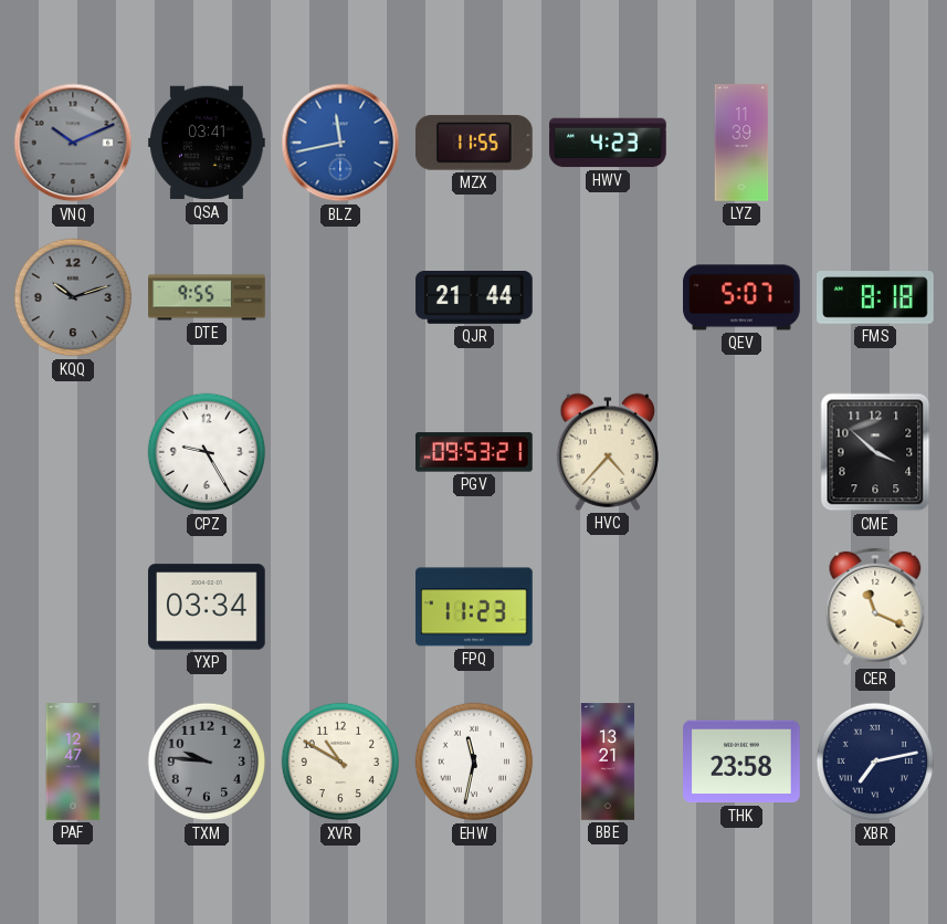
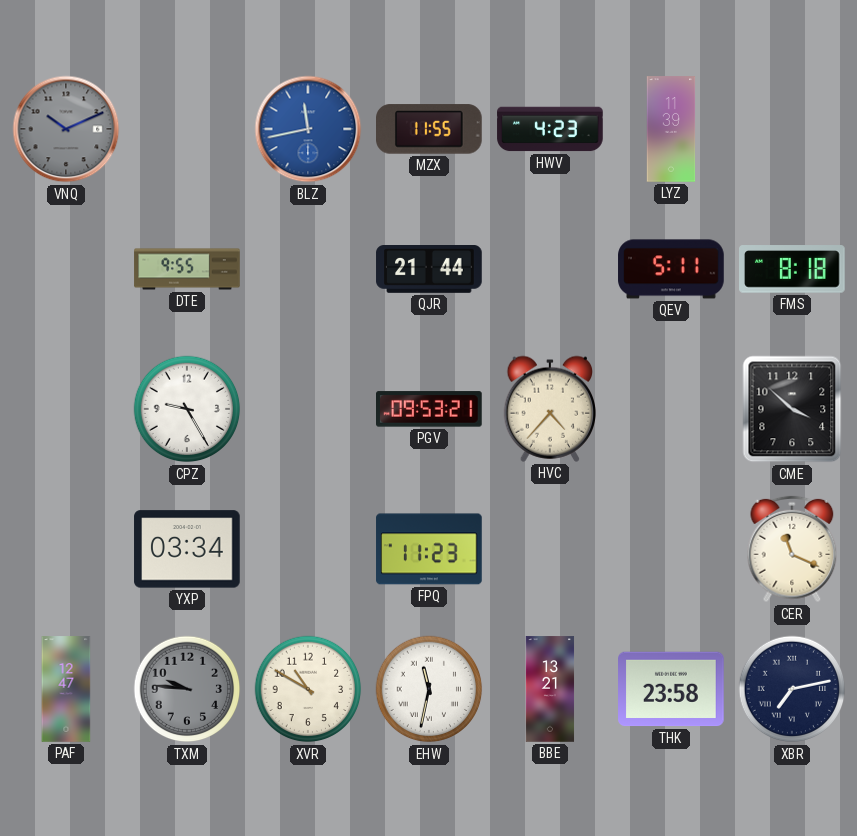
QSA: 03:41 -> none (207, 143)
KQQ: 10:12 -> none (73, 297)
QEV: 5:07 -> 5:11 (671, 269)
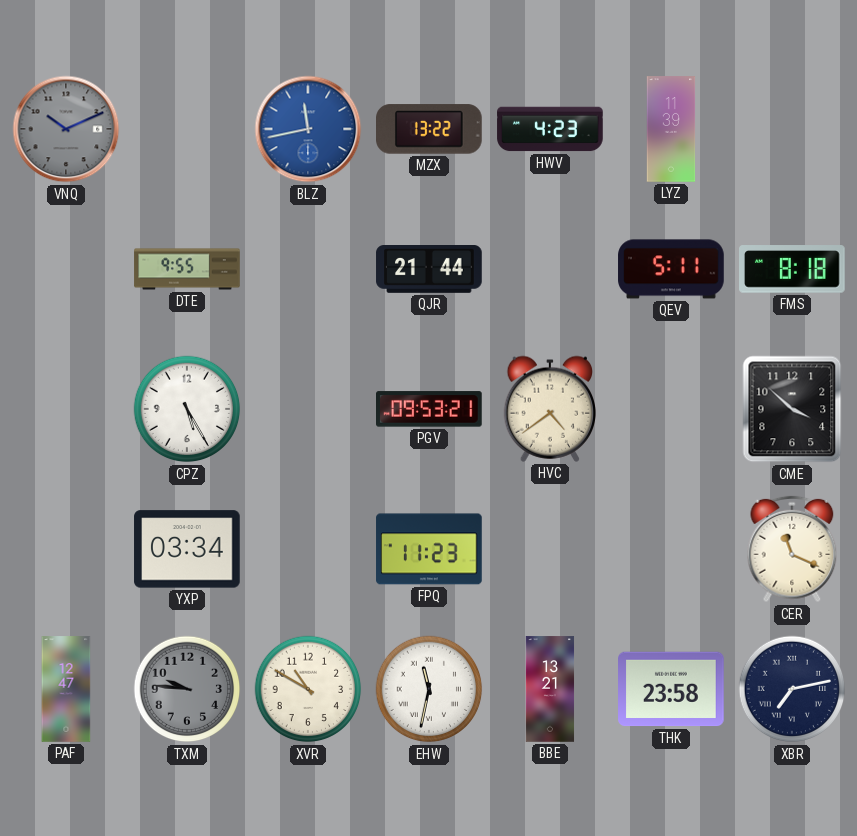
MZX: 11:55 -> 13:22 (430, 129)
CPZ: 9:25 -> 5:25 (187, 409)
HVC: 4:37 -> 4:39 (549, 409)
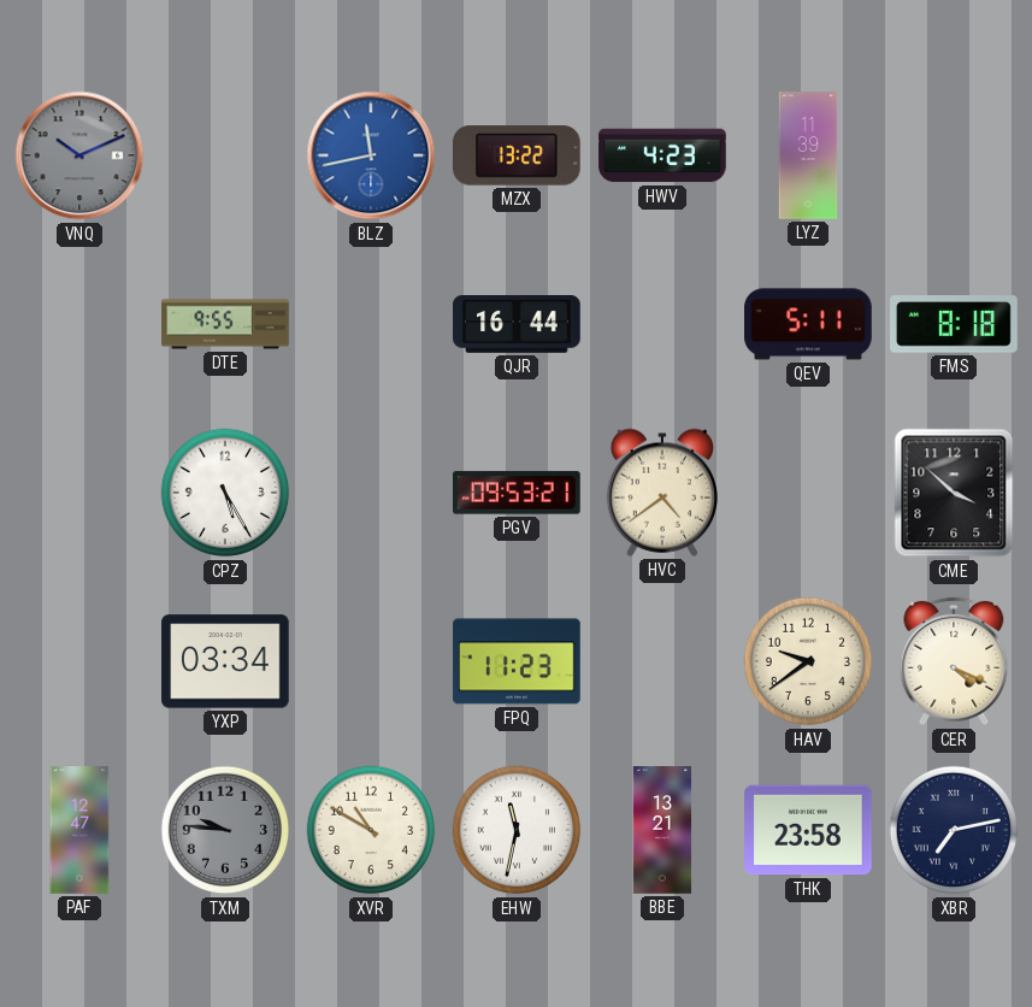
QJR: 21:44 -> 16:44 (517, 325)
HAV: none -> 9:39 (808, 661)
CER: 11:19 -> 4:19 (954, 661)
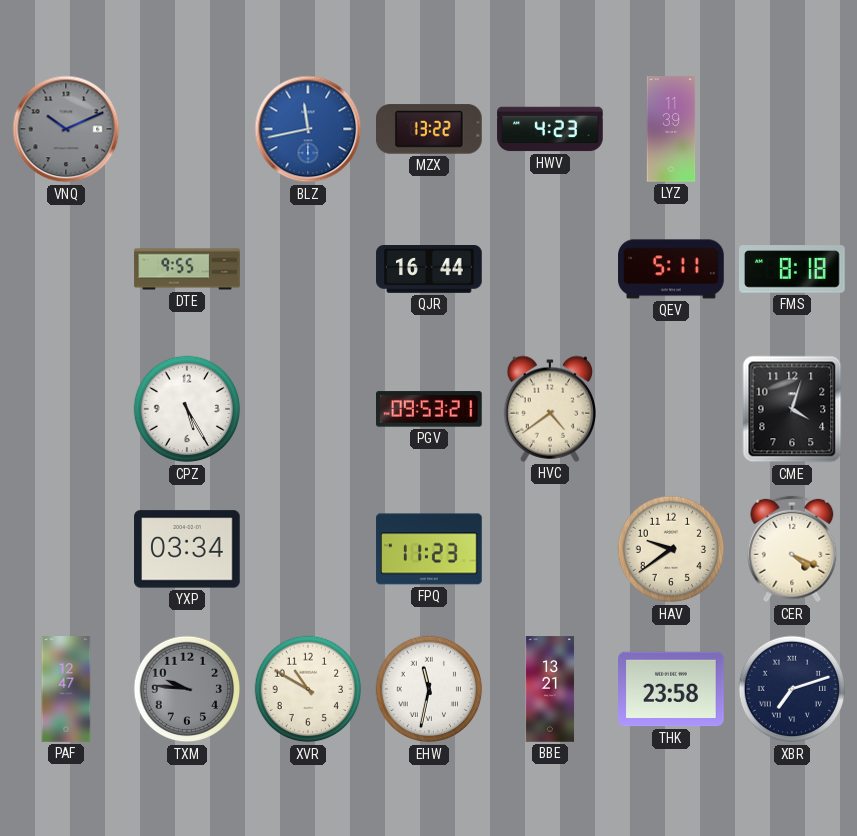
CME: 3:52 -> 4:03 (792, 409)
XBR: 7:13 -> 7:12 (792, 689)
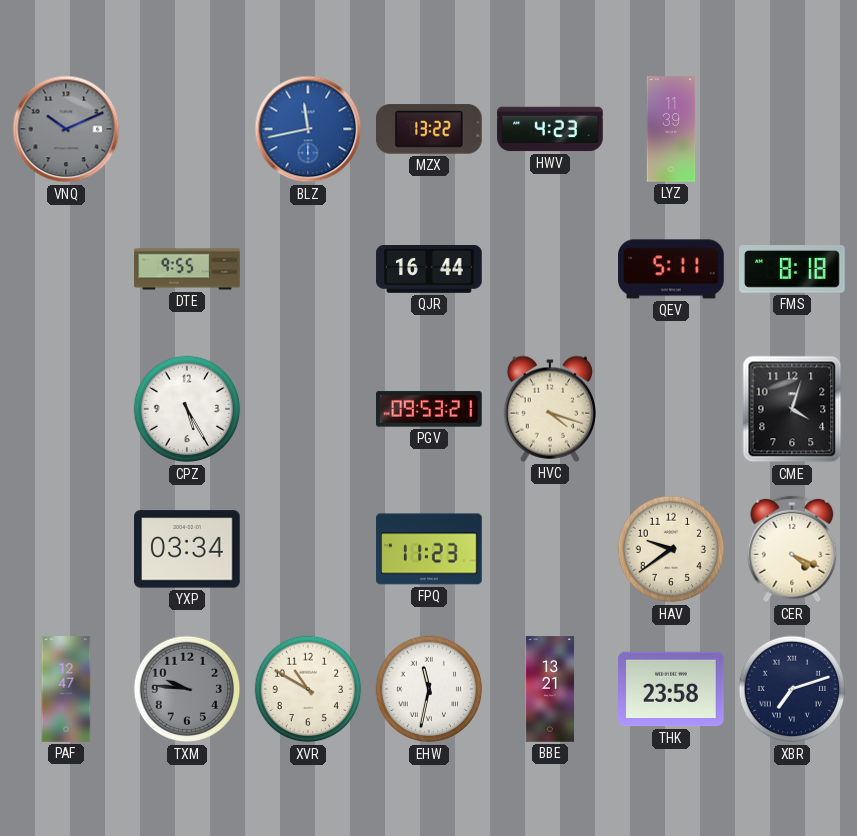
HVC: 4:39 -> 4:18 (549, 409)
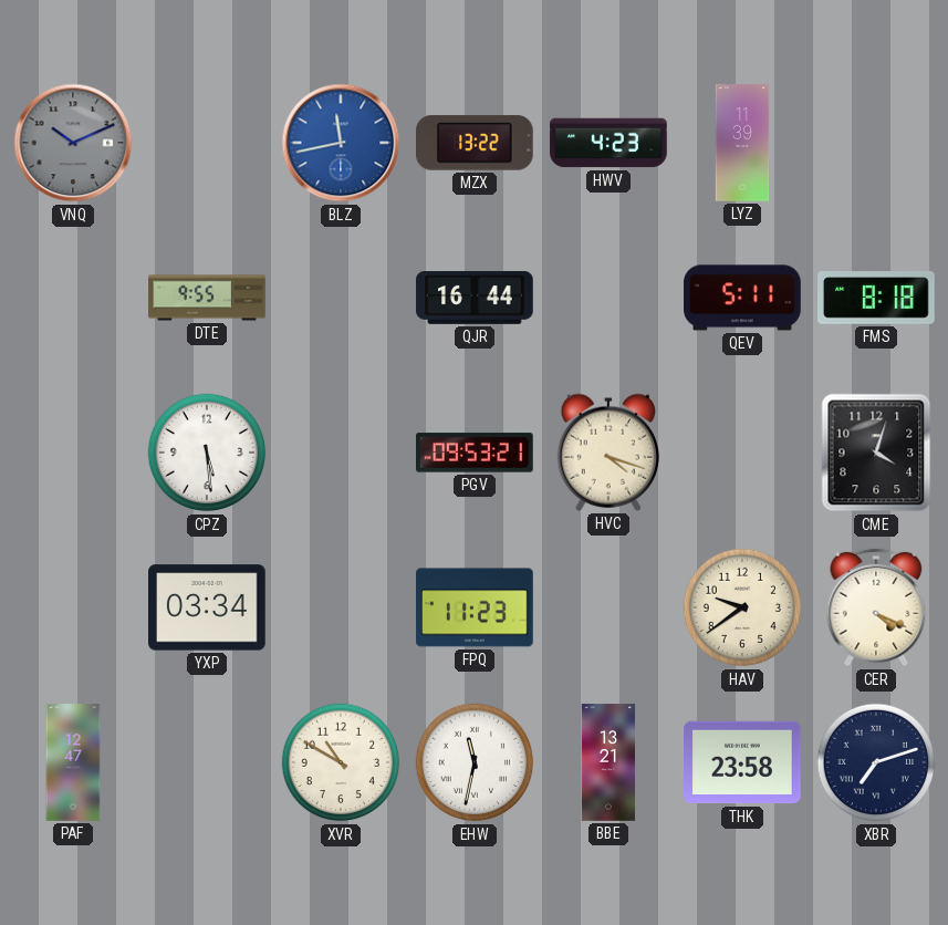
CPZ: 5:25 -> 5:29 (207, 453)
TXM: 9:46 -> none (187, 689)
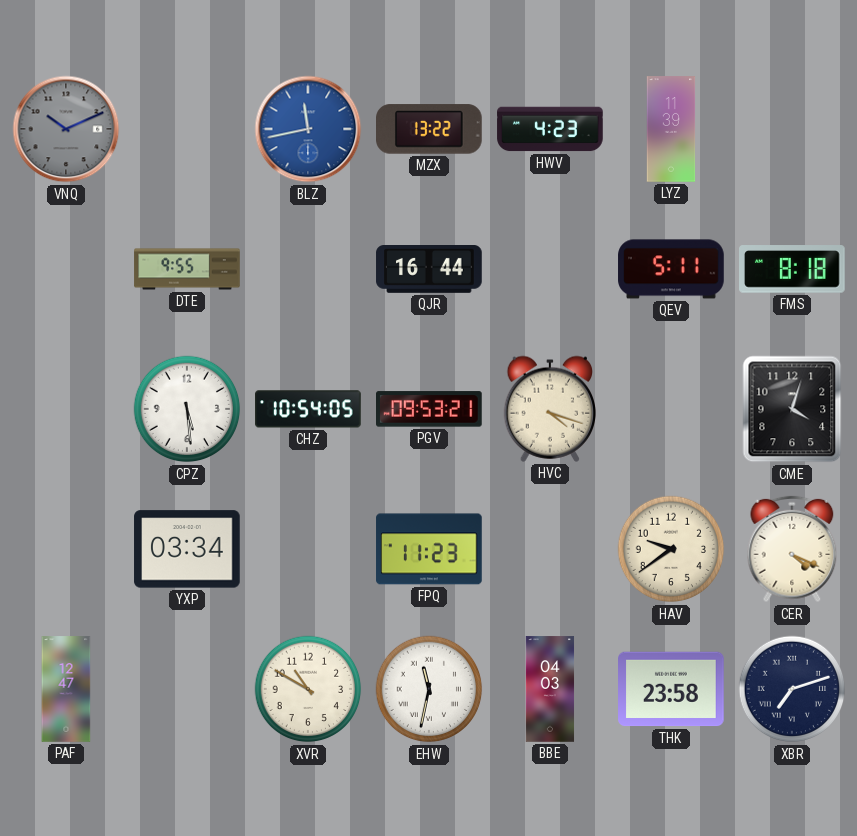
CHZ: none -> 10:54 (308, 409)
BBE: 13:21 -> 04:03 (550, 689)
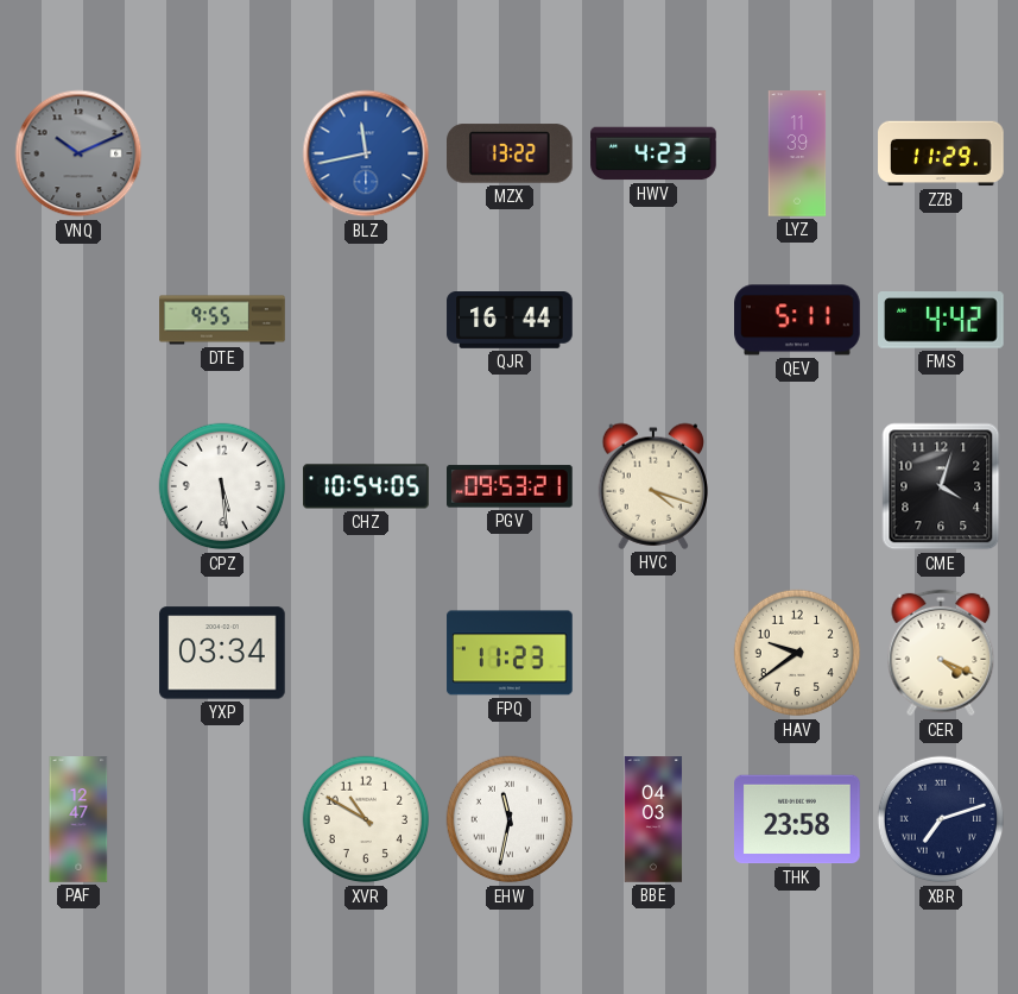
ZZB: none -> 11:29 (941, 153)
FMS: 8:18 -> 4:42 (941, 320)
